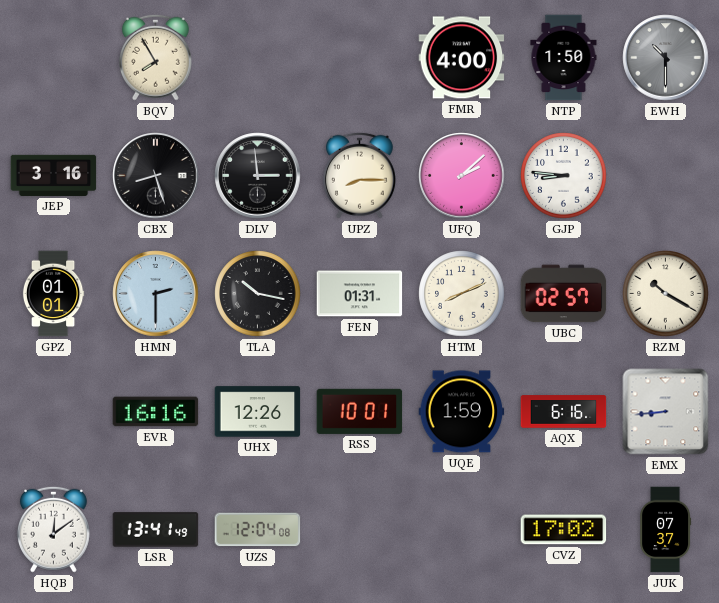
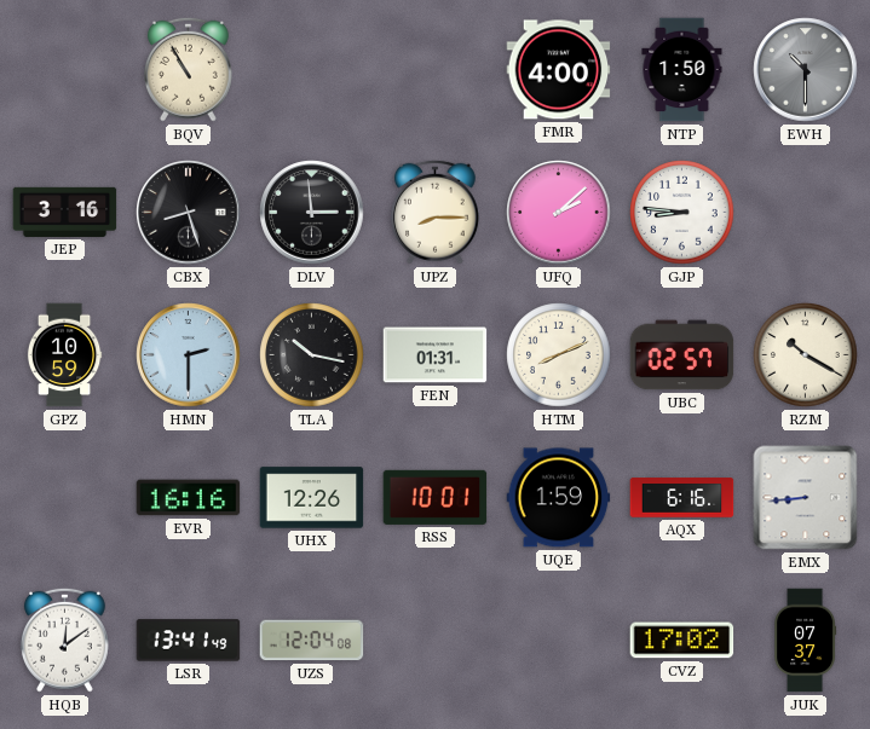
BQV: 7:55 -> 10:55 (188, 69)
GPZ: 01:01 -> 10:59 (64, 355)
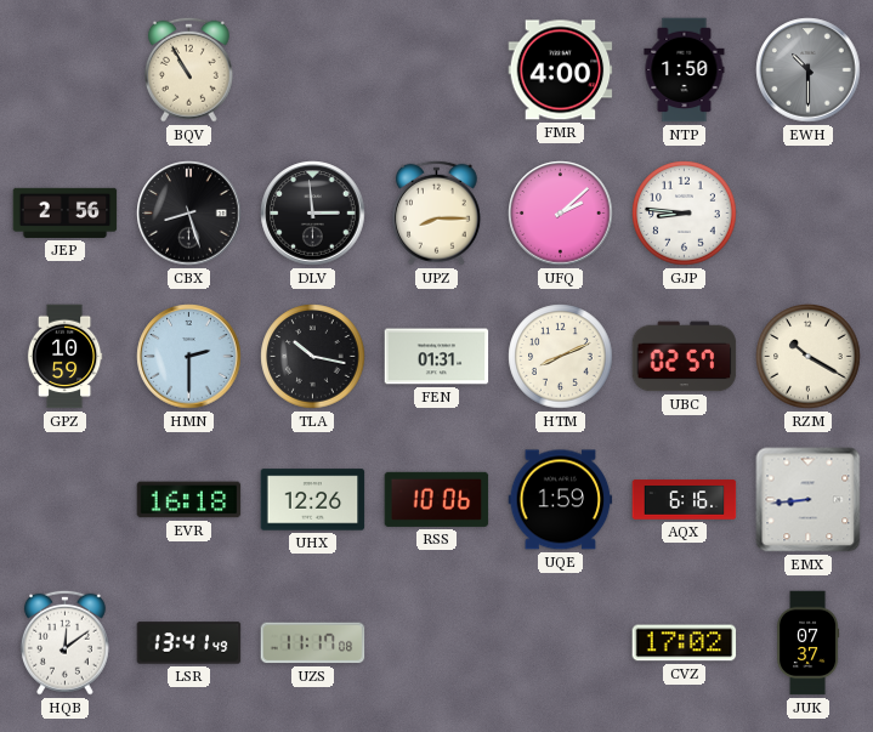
JEP: 3:16 -> 2:56 (66, 212)
EVR: 16:16 -> 16:18 (189, 500)
RSS: 10:01 -> 10:06 (437, 499)
UZS: 12:04 -> 11:17 (313, 643)
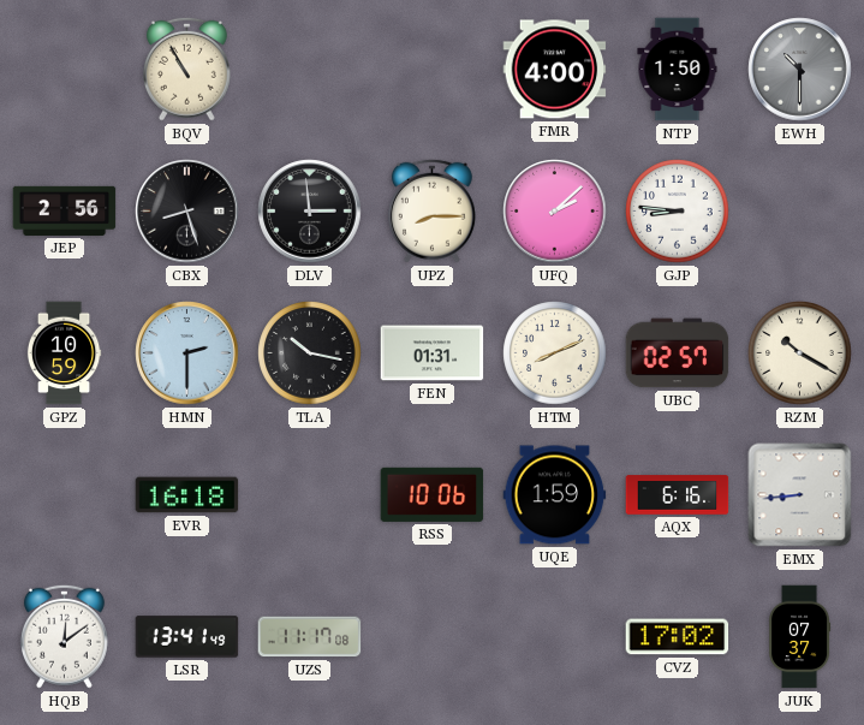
UHX: 12:26 -> none (313, 500)
